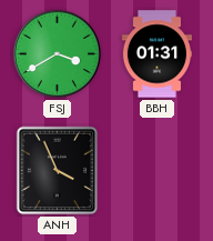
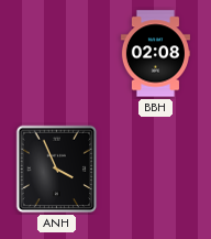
FSJ: 3:40 -> none (57, 53)
BBH: 01:31 -> 02:08 (155, 54)
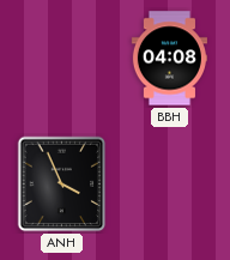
BBH: 02:08 -> 04:08 (169, 59)
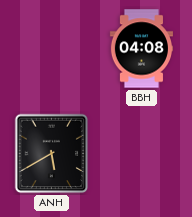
ANH: 3:56 -> 5:40 (52, 154)
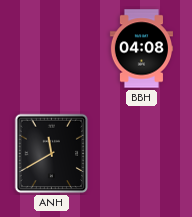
ANH: 5:40 -> 11:40 (52, 154)
